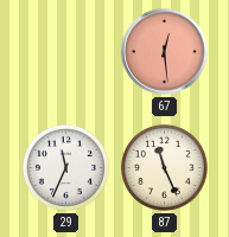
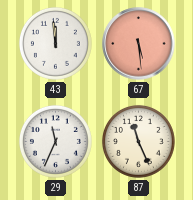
43: none -> 11:59 (55, 43)
67: 12:29 -> 5:29 (139, 44)
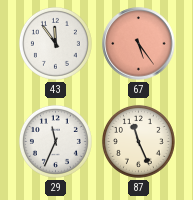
43: 11:59 -> 11:54 (55, 43)
67: 5:29 -> 5:24 (139, 44)
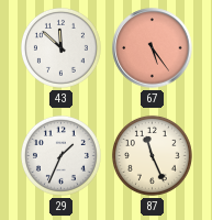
43: 11:54 -> 11:52 (60, 47)
29: 11:34 -> 1:34 (60, 155)
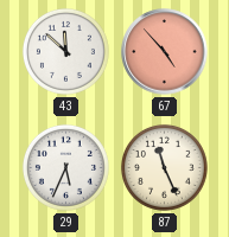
67: 5:24 -> 4:53 (165, 52)
29: 1:34 -> 5:34 (65, 167)
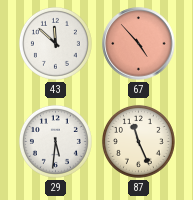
29: 5:34 -> 5:31 (55, 141)
